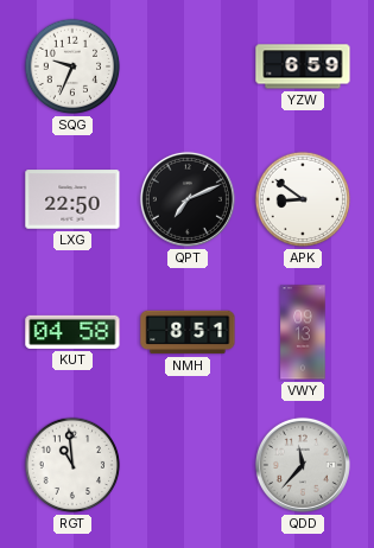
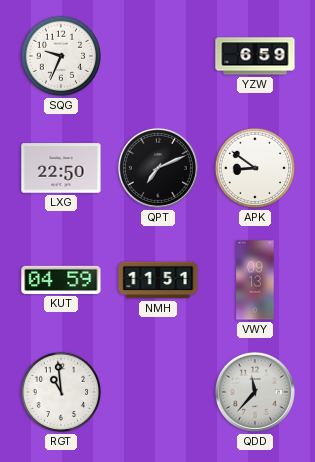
KUT: 04:58 -> 04:59 (61, 280)
NMH: 8:51 -> 11:51 (158, 280)
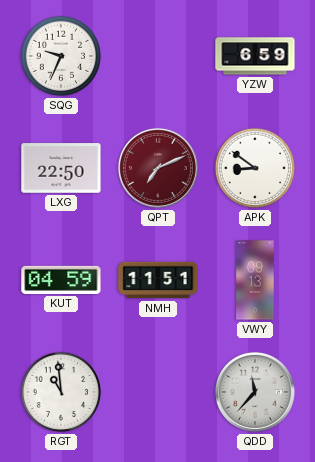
QPT dial: black -> burgundy (158, 168)
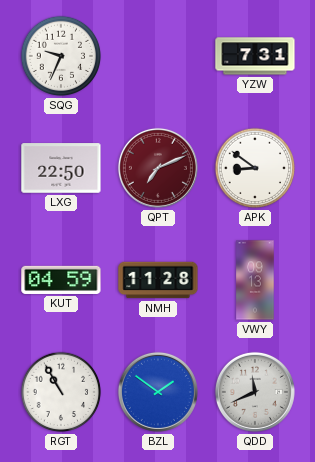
YZW: 6:59 -> 7:31 (255, 56)
NMH: 11:51 -> 11:28 (158, 280)
RGT: 10:59 -> 10:55 (61, 392)
BZL: none -> 1:51 (158, 392)
QDD: 11:37 -> 11:41 (255, 392)
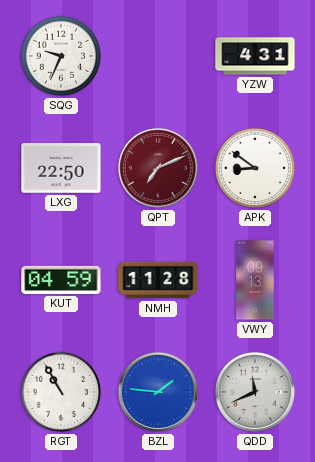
YZW: 7:31 -> 4:31 (255, 56)
BZL: 1:51 -> 1:46 (158, 392)
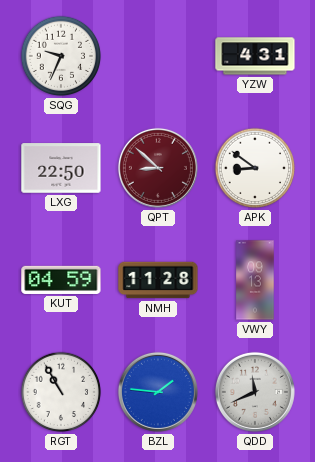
QPT: 7:11 -> 8:52 (158, 168)
